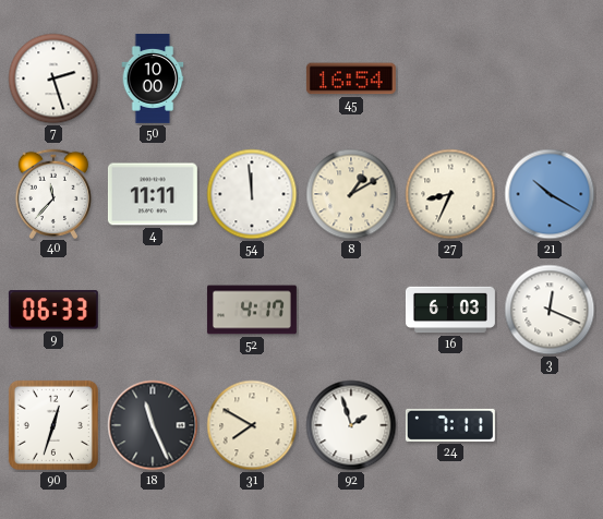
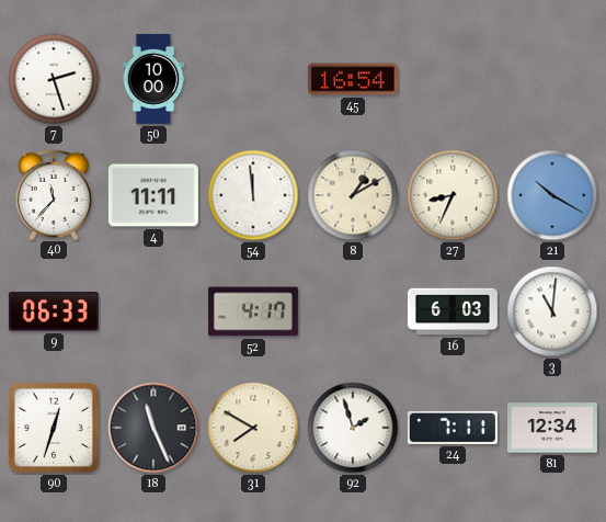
3: 12:19 -> 11:01 (552, 311)
81: none -> 12:34 (552, 428)
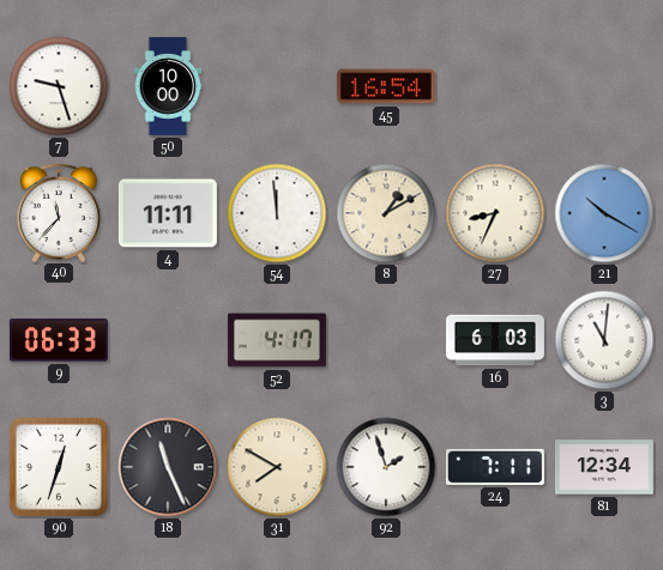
7: 2:27 -> 9:27 (59, 86)
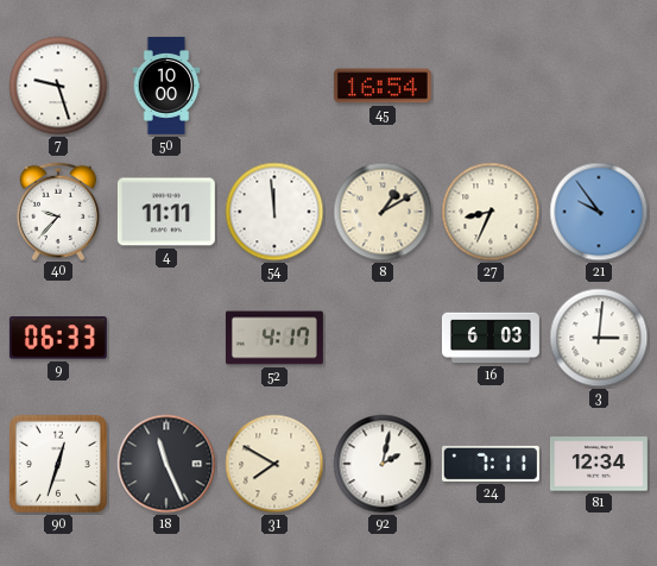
40: 11:37 -> 9:37 (57, 210)
21: 10:20 -> 9:54 (599, 212)
3: 11:01 -> 3:01 (599, 338)
92: 1:57 -> 2:02 (383, 464)
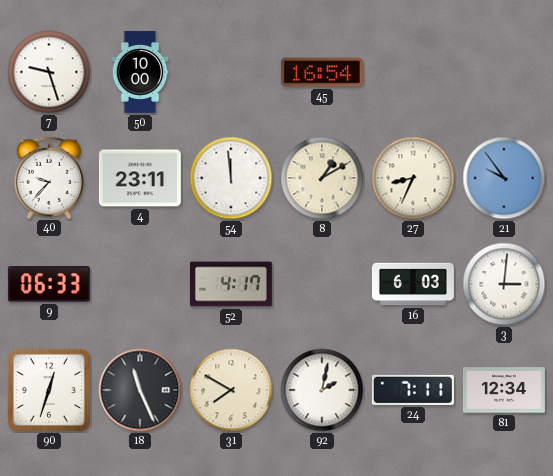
4: 11:11 -> 23:11 (140, 178)
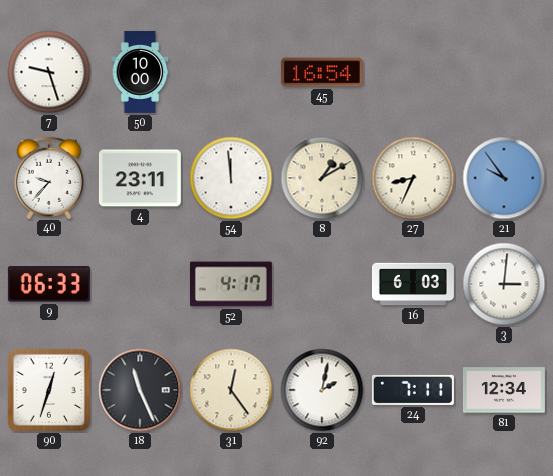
31: 7:50 -> 12:24 (231, 390)
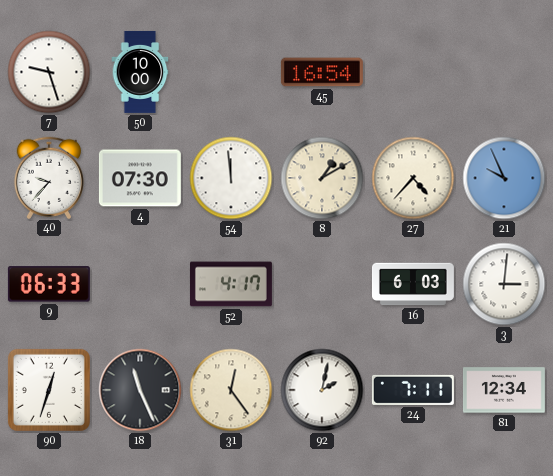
4: 23:11 -> 07:30 (140, 178)
27: 8:34 -> 4:37 (413, 178)
21: 9:54 -> 9:56 (504, 178)
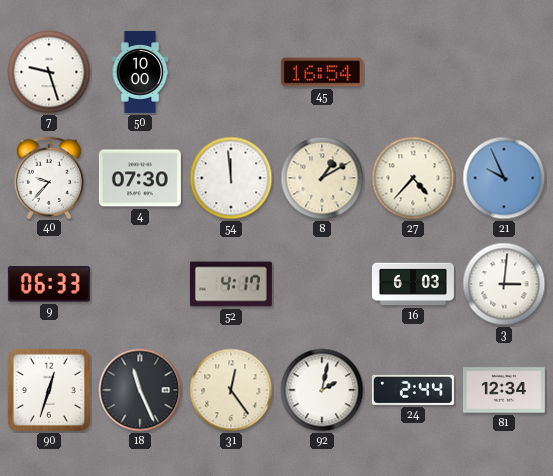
24: 7:11 -> 2:44 (413, 390)
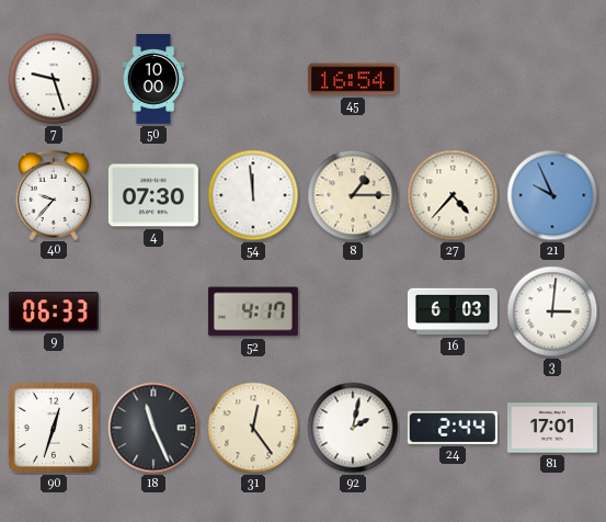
8: 1:10 -> 1:15 (353, 195)
81: 12:34 -> 17:01 (552, 428)
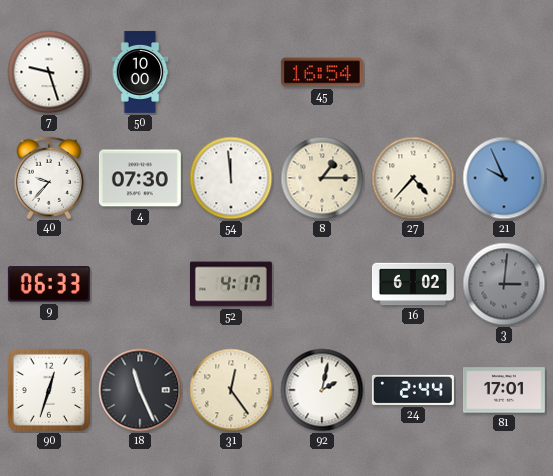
16: 6:03 -> 6:02 (413, 284)
3 dial: white -> grey (504, 284)
